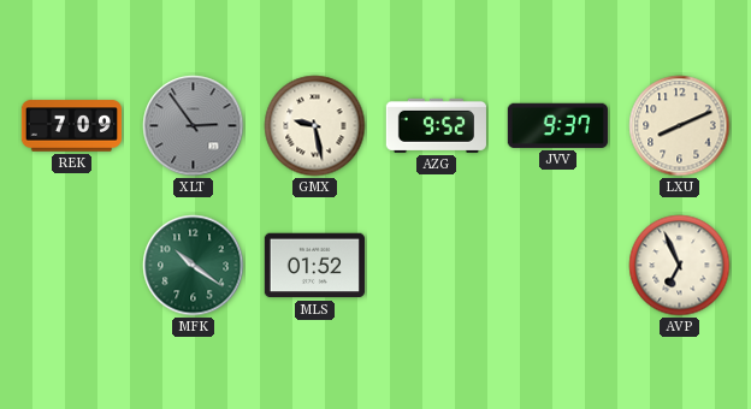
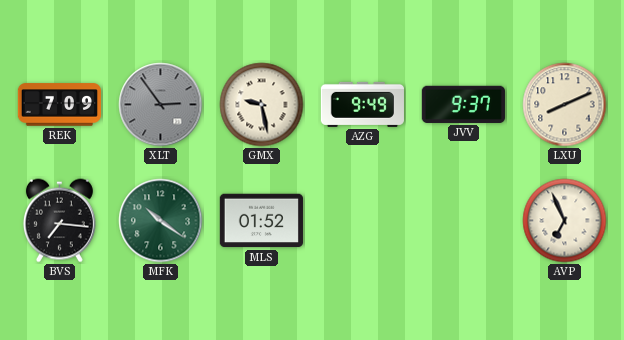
AZG: 9:52 -> 9:49 (362, 104)
BVS: none -> 7:16 (59, 221)
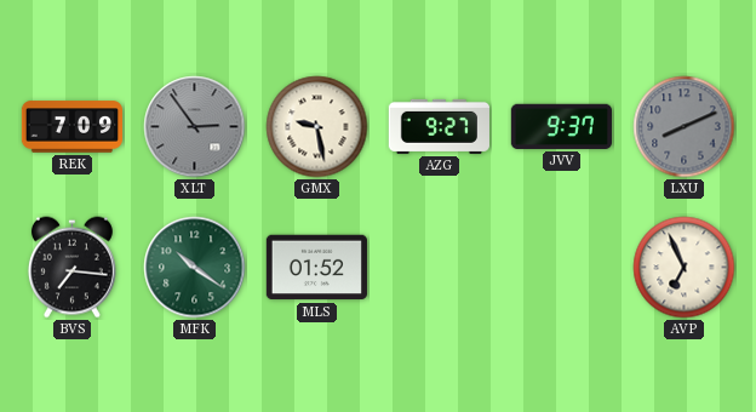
AZG: 9:49 -> 9:27 (439, 126)
LXU dial: cream -> grey (685, 127)
